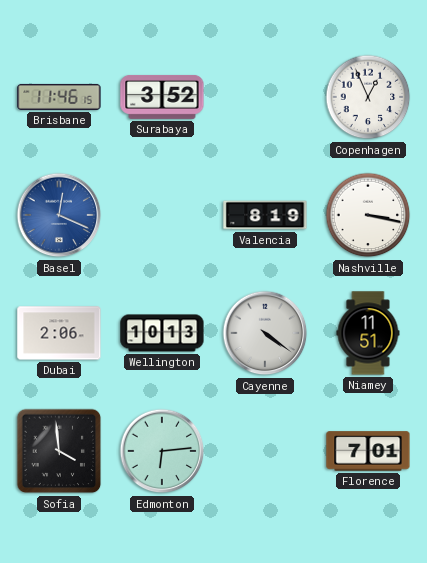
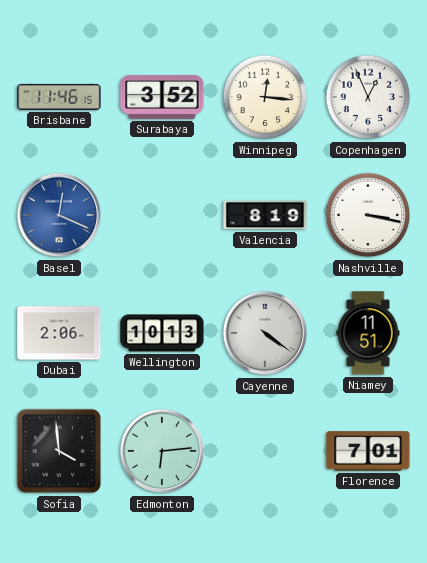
Winnipeg: none -> 12:16 (265, 97)
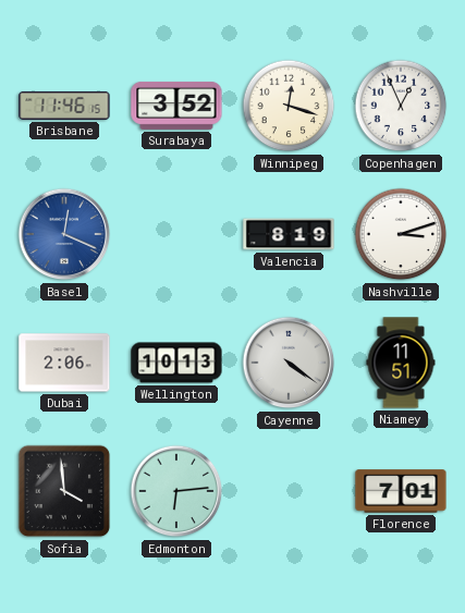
Winnipeg: 12:16 -> 12:18 (289, 106)
Nashville: 3:17 -> 3:12 (401, 234)
